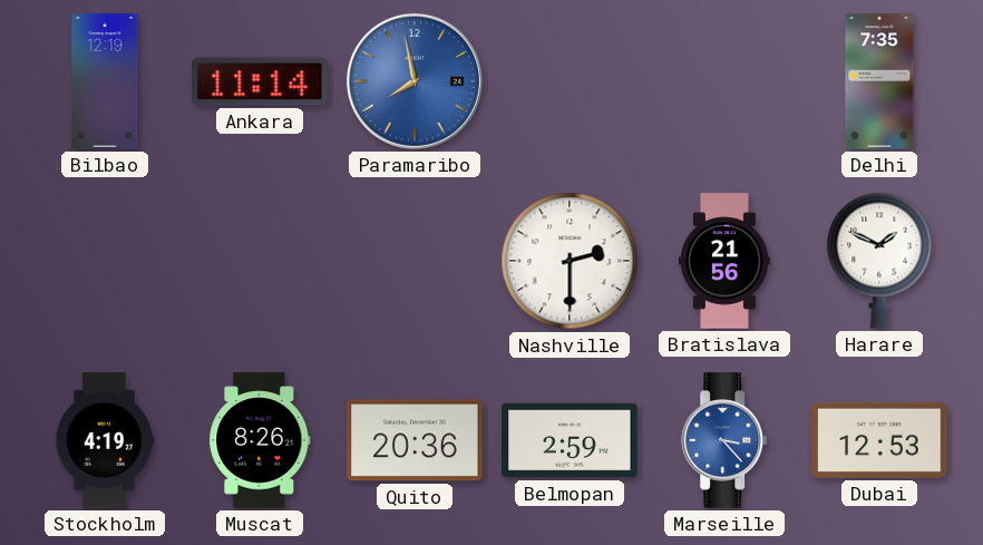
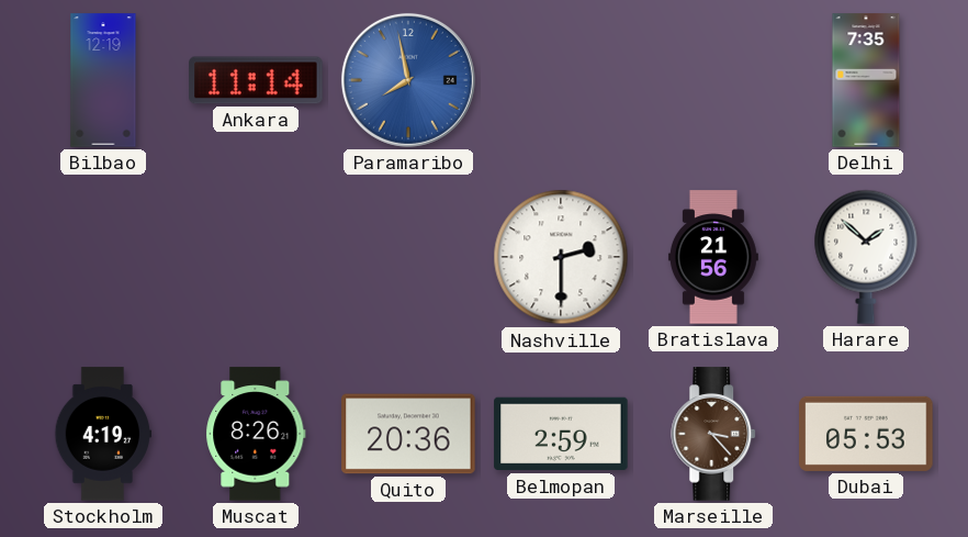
Harare: 1:49 -> 1:52 (866, 257)
Marseille dial: blue -> brown (714, 434)
Dubai: 12:53 -> 05:53 (866, 434)
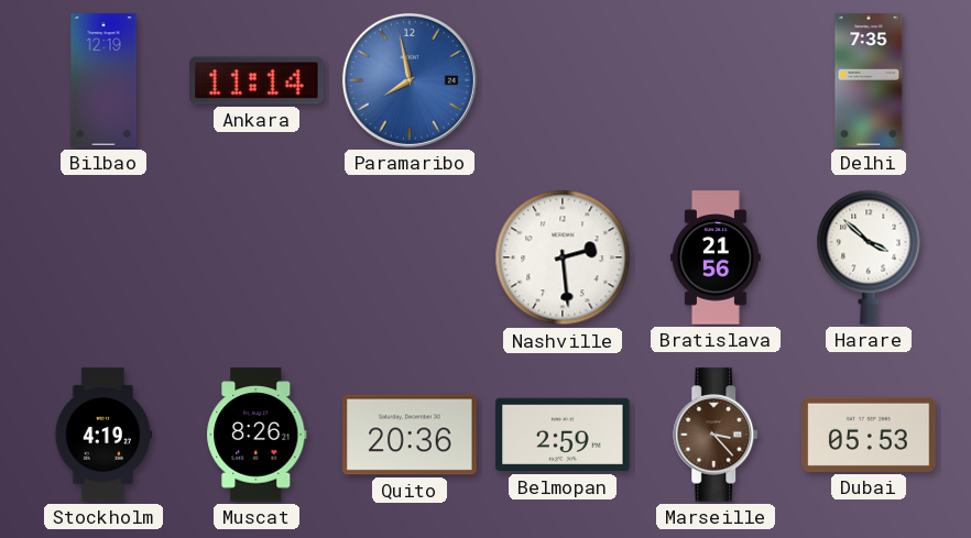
Nashville: 2:30 -> 2:29 (563, 257)
Harare: 1:52 -> 3:52 (869, 257)
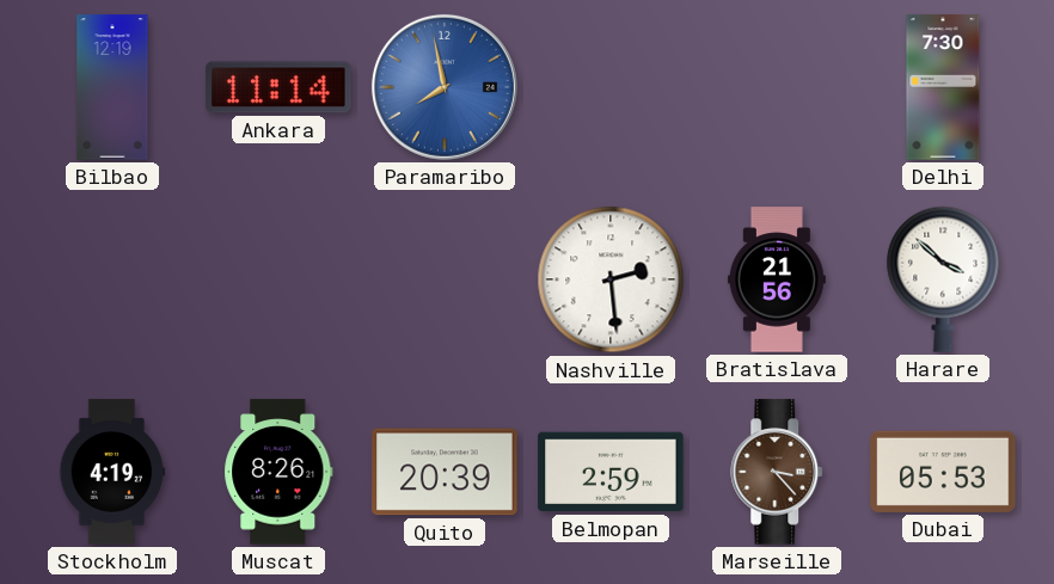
Delhi: 7:35 -> 7:30 (943, 87)
Quito: 20:36 -> 20:39 (445, 472)
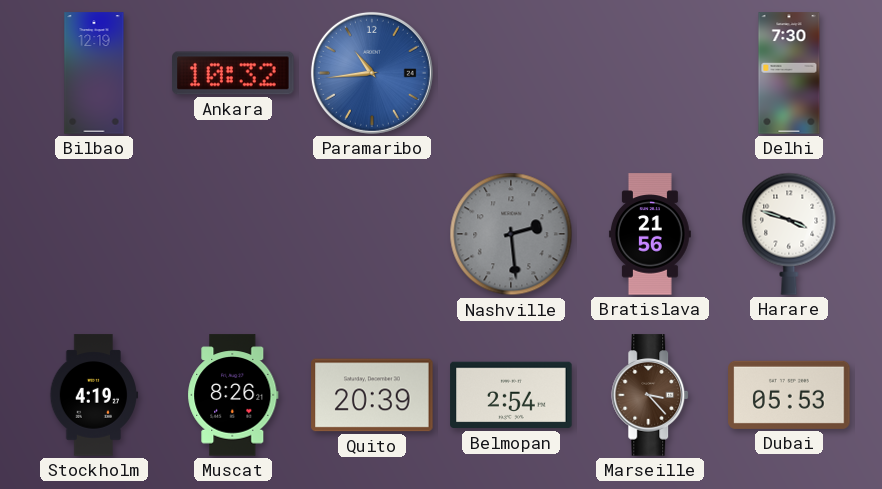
Ankara: 11:14 -> 10:32 (233, 73)
Paramaribo: 7:58 -> 10:44 (372, 73)
Nashville dial: white -> grey (511, 234)
Harare: 3:52 -> 3:48 (789, 234)
Belmopan: 2:59 -> 2:54 (511, 395)
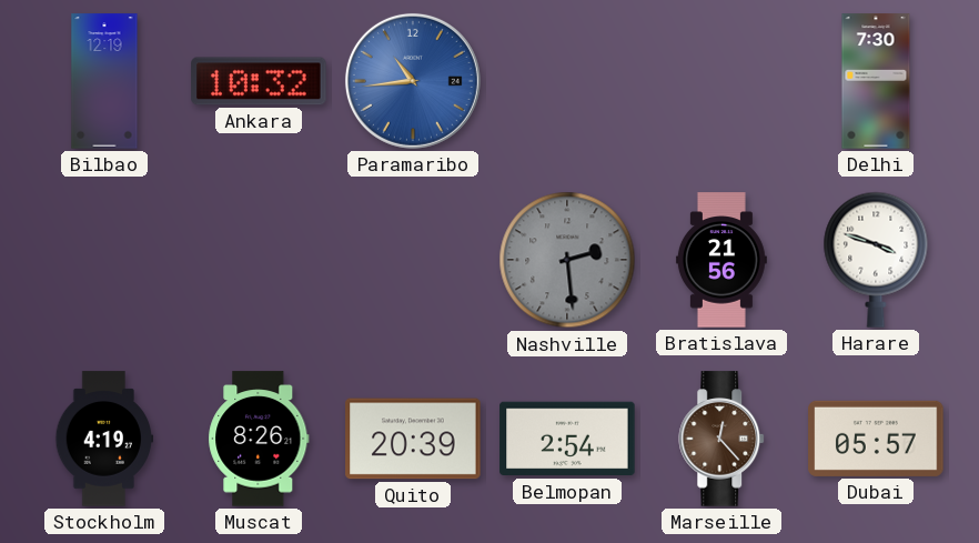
Marseille: 3:23 -> 12:23 (723, 439)
Dubai: 05:53 -> 05:57 (876, 439)
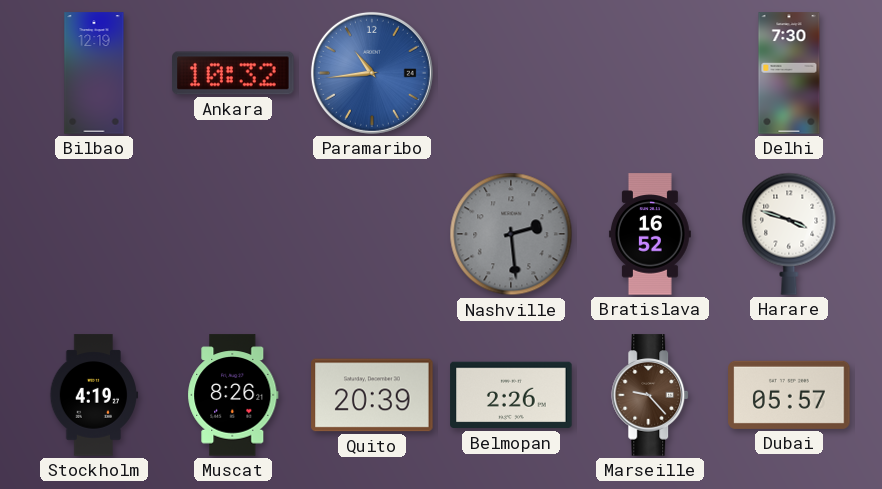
Bratislava: 21:56 -> 16:52 (650, 234)
Belmopan: 2:54 -> 2:26 (511, 395)
Marseille: 12:23 -> 9:23 (651, 395)
